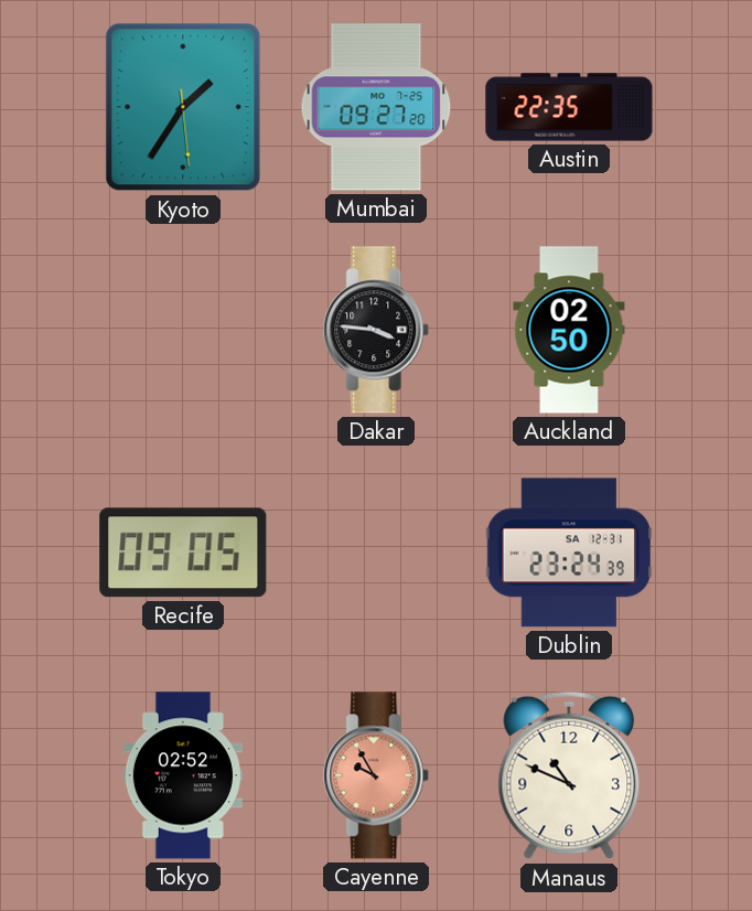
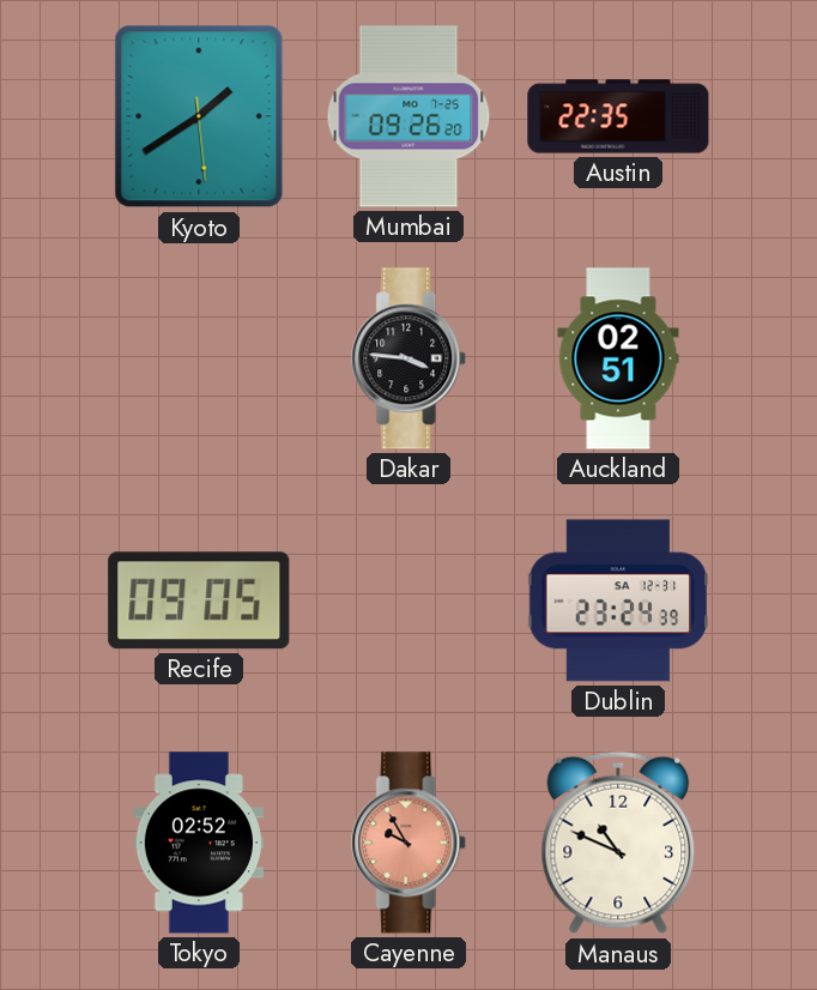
Kyoto: 1:35 -> 1:39 (199, 116)
Mumbai: 09:27 -> 09:26 (408, 116)
Auckland: 02:50 -> 02:51 (618, 358)
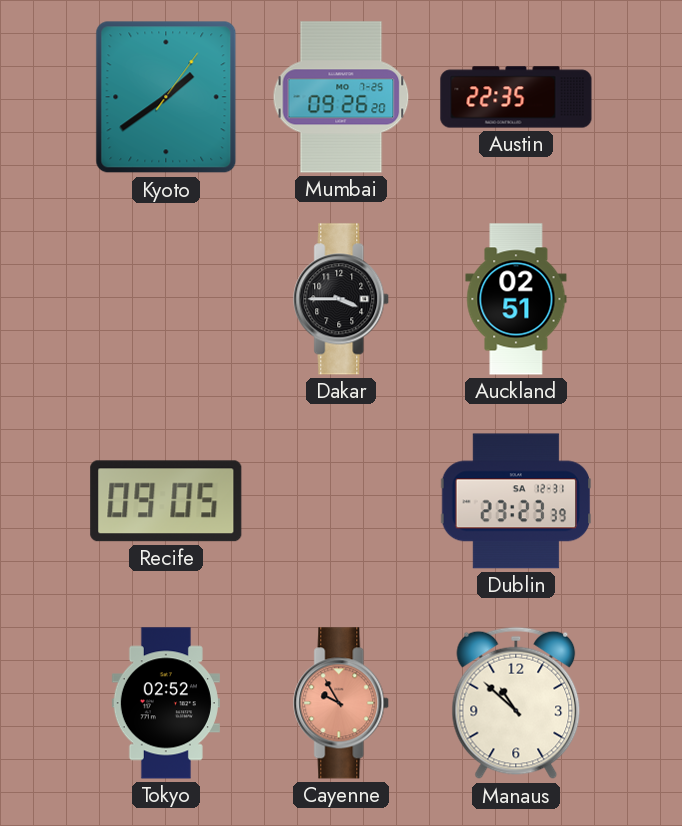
Kyoto: 1:39:29 -> 1:39:06 (166, 97)
Dakar: 3:46 -> 3:45 (342, 299)
Dublin: 23:24 -> 23:23 (516, 501)
Manaus: 10:49 -> 10:52 (516, 703)
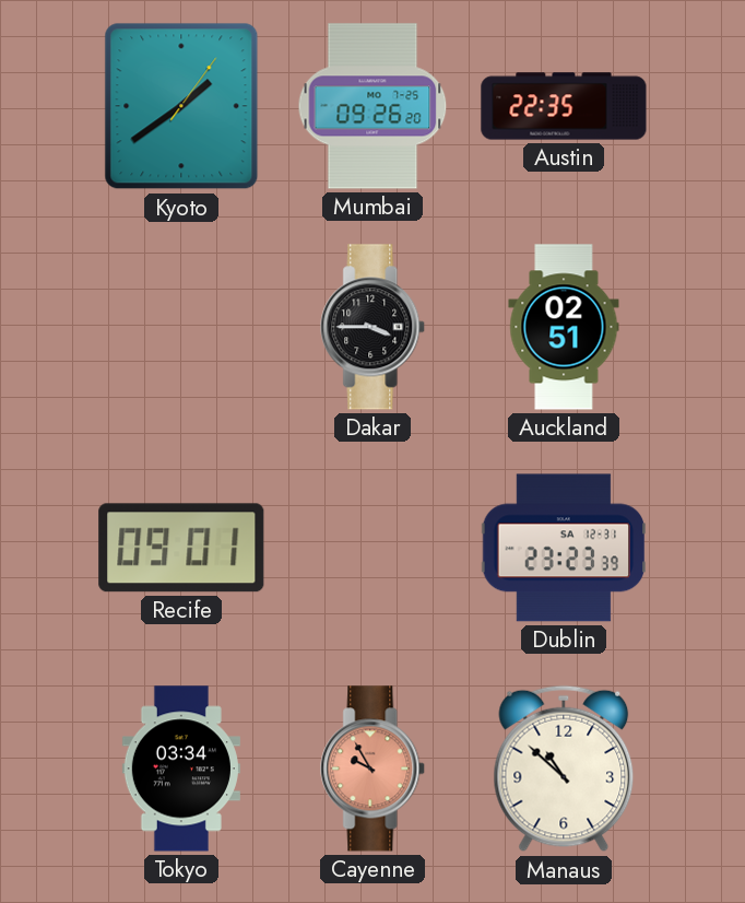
Recife: 09:05 -> 09:01 (181, 548)
Tokyo: 02:52 -> 03:34 (181, 769)
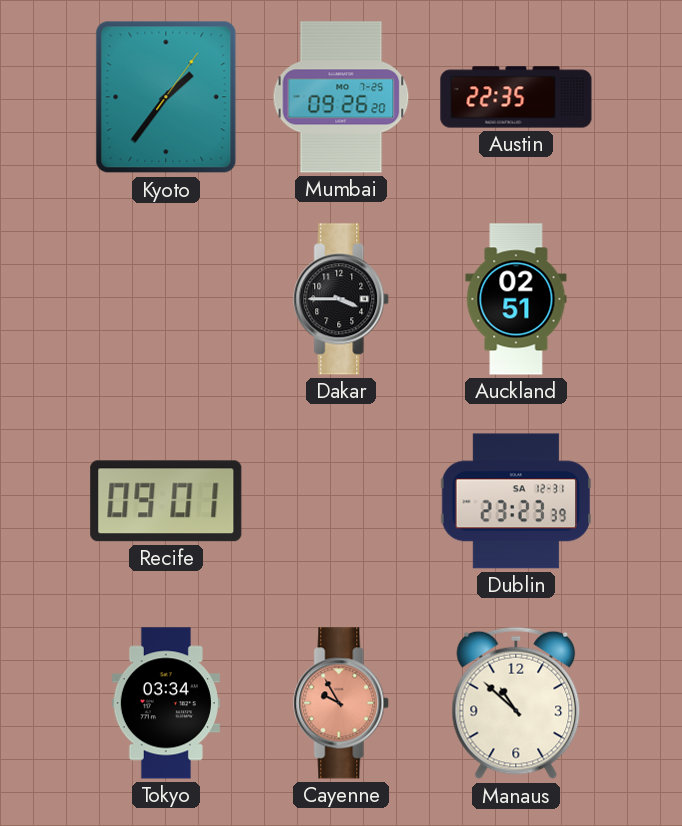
Kyoto: 1:39 -> 1:36 (166, 97)
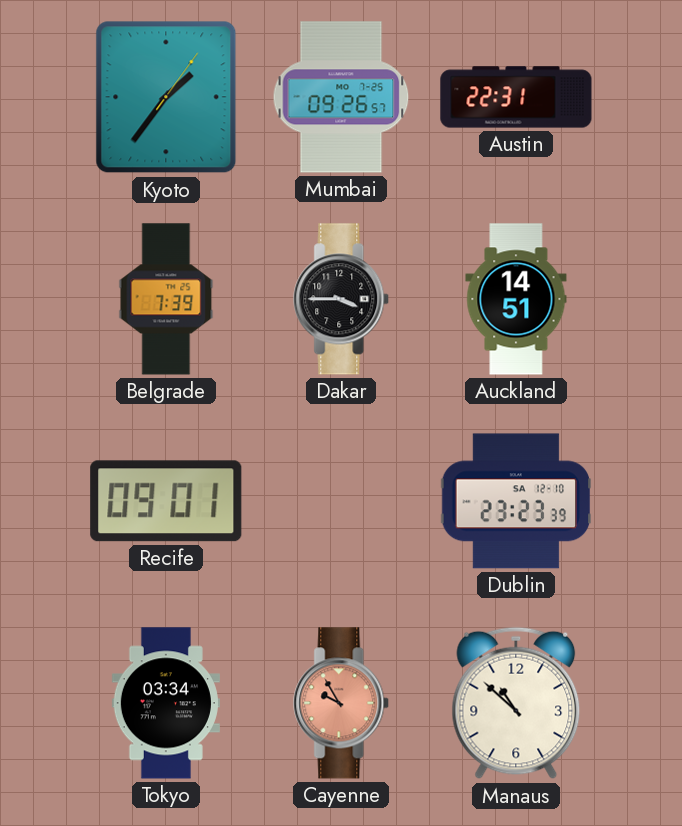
Mumbai: 09:26:20 -> 09:26:57 (341, 97)
Austin: 22:35 -> 22:31 (516, 97)
Belgrade: none -> 7:39 (166, 299)
Auckland: 02:51 -> 14:51 (516, 299)
Dublin date: SA 12-31 -> SA 12-10 (516, 501)
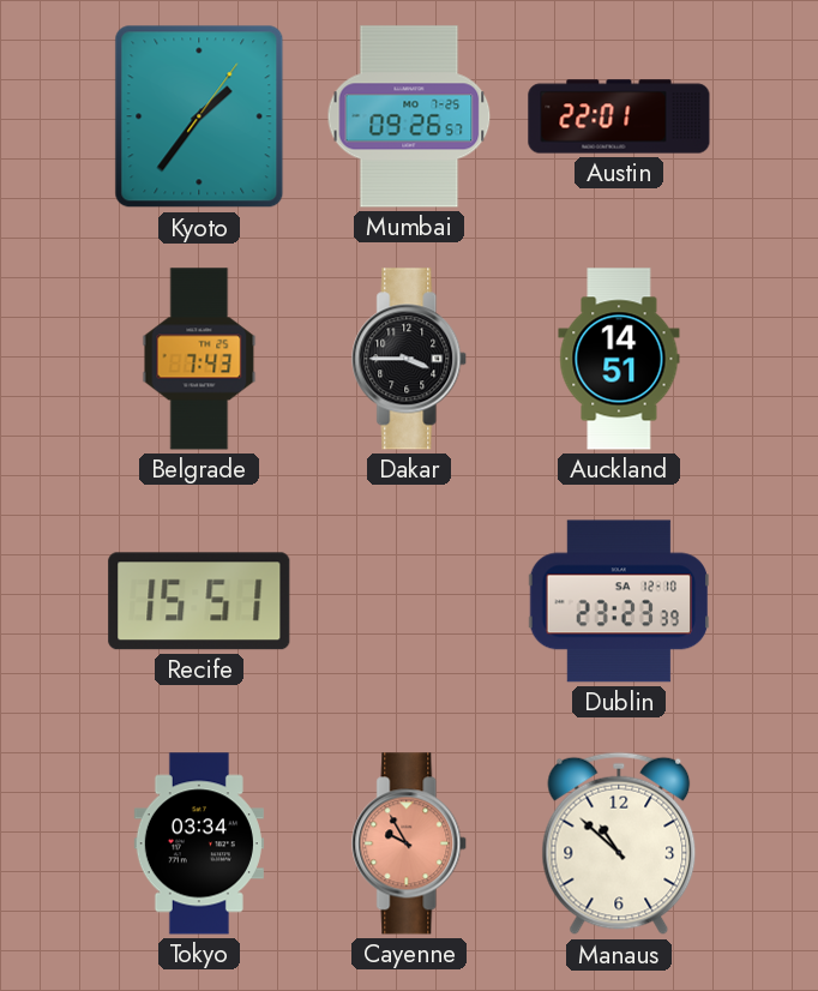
Austin: 22:31 -> 22:01 (619, 116)
Belgrade: 7:39 -> 7:43 (199, 359)
Recife: 09:01 -> 15:51 (199, 601)
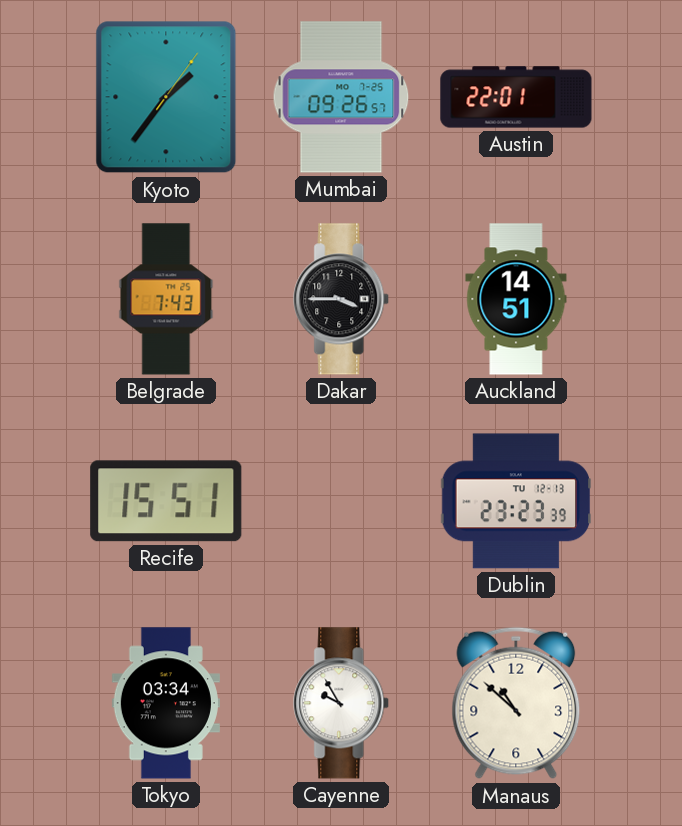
Dublin date: SA 12-10 -> TU 12-13 (516, 501)
Cayenne dial: salmon -> white (342, 703)
